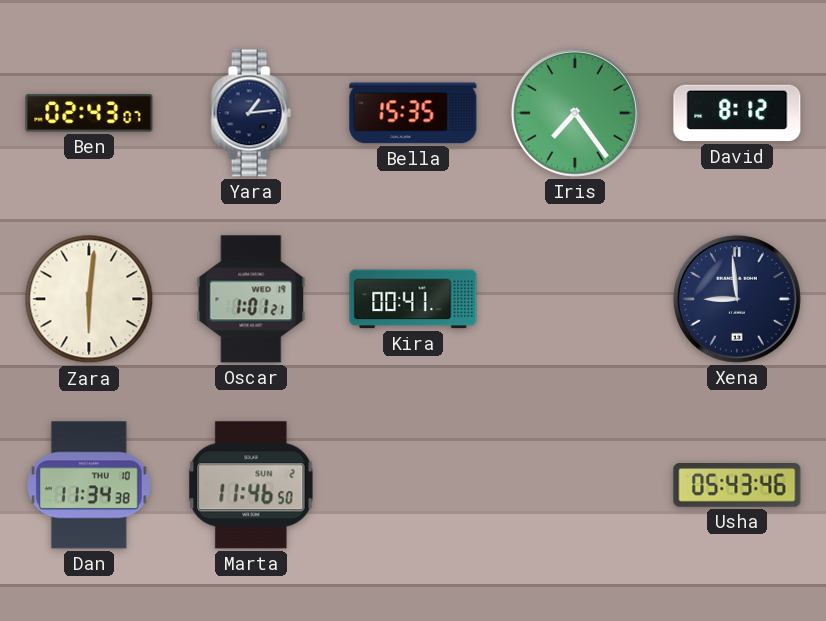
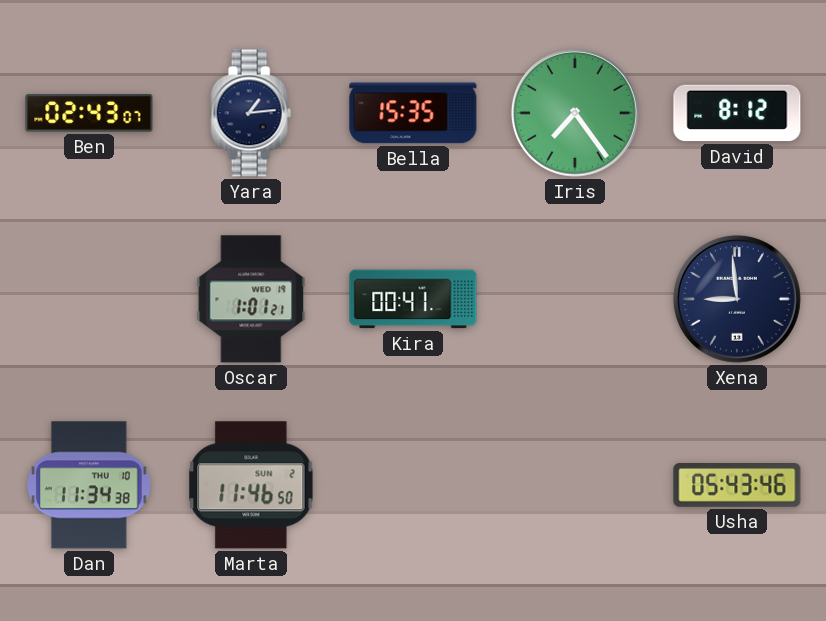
Zara: 6:01 -> none (89, 299)
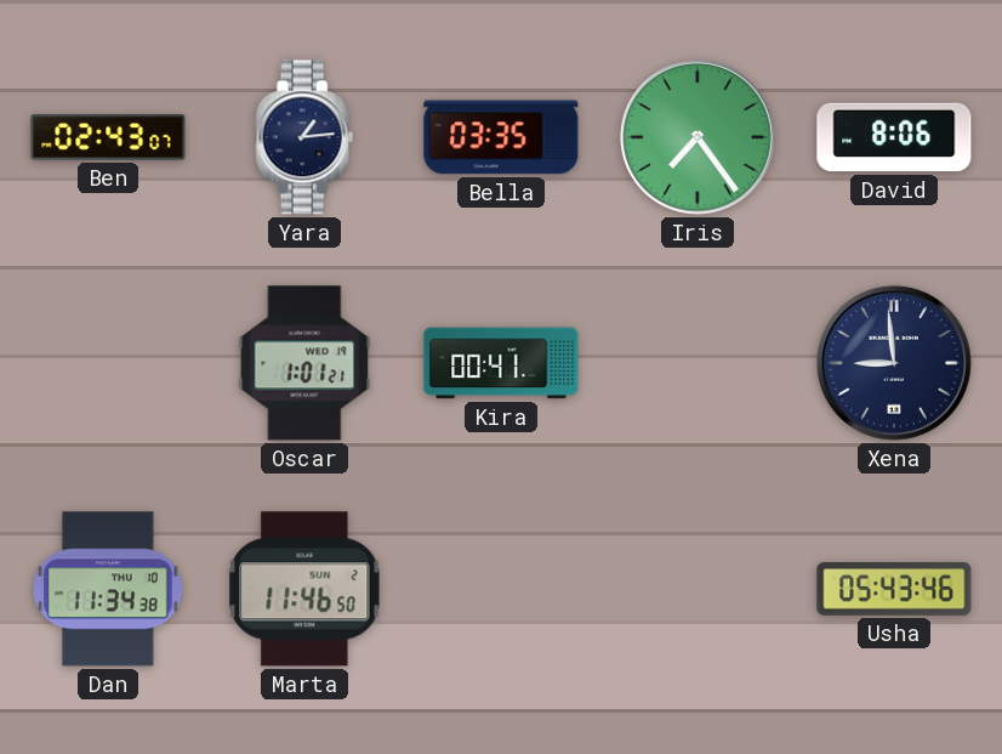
Bella: 15:35 -> 03:35 (501, 137)
David: 8:12 -> 8:06 (894, 137)
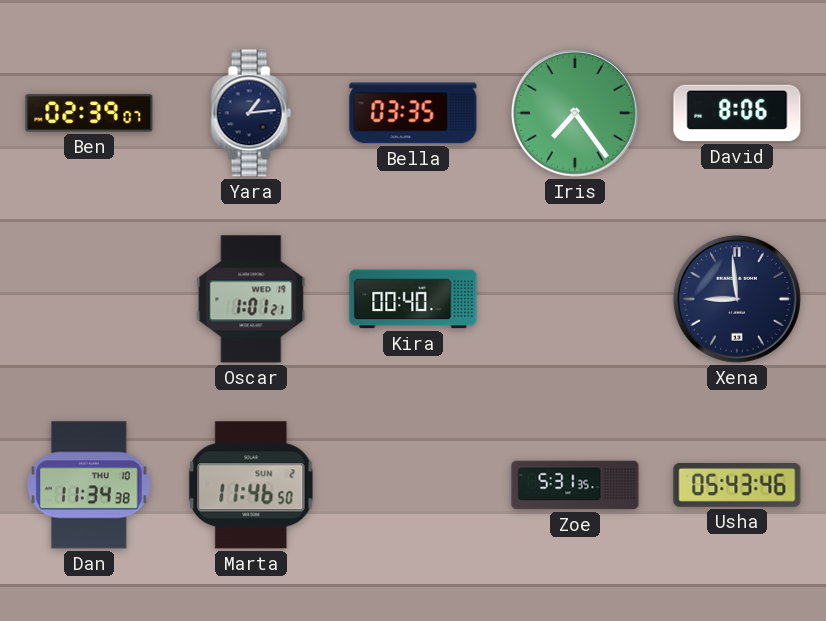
Ben: 02:43 -> 02:39 (89, 113)
Kira: 00:41 -> 00:40 (413, 299)
Zoe: none -> 5:31 (575, 485)
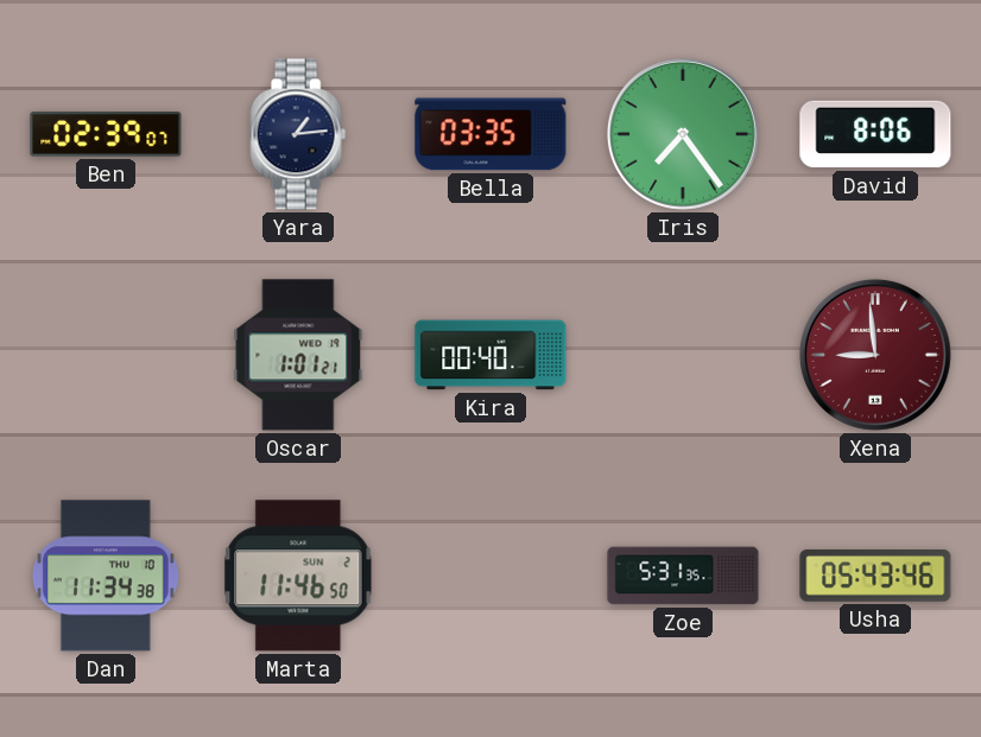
Xena dial: navy -> burgundy (875, 355)
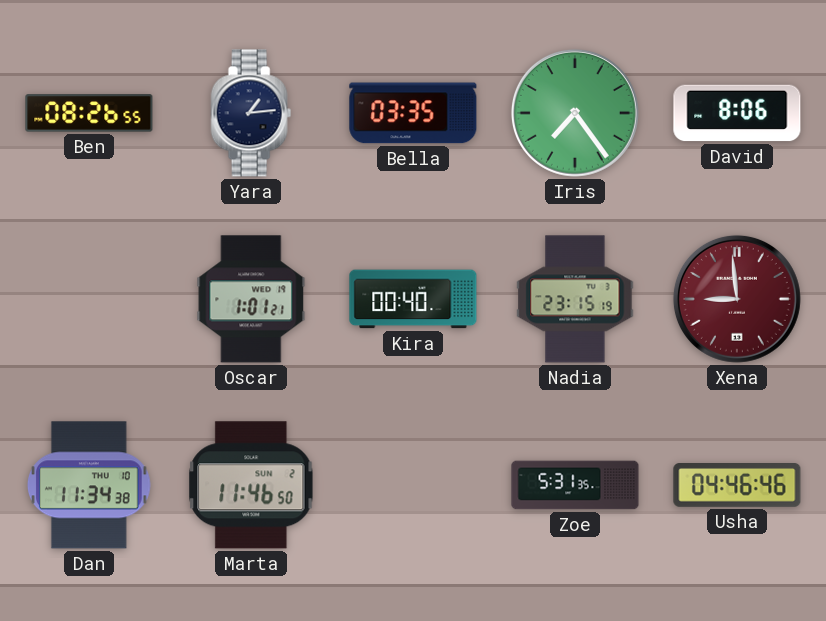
Ben: 02:39 -> 08:26 (89, 113)
Nadia: none -> 23:15 (575, 299)
Usha: 05:43 -> 04:46 (737, 486)
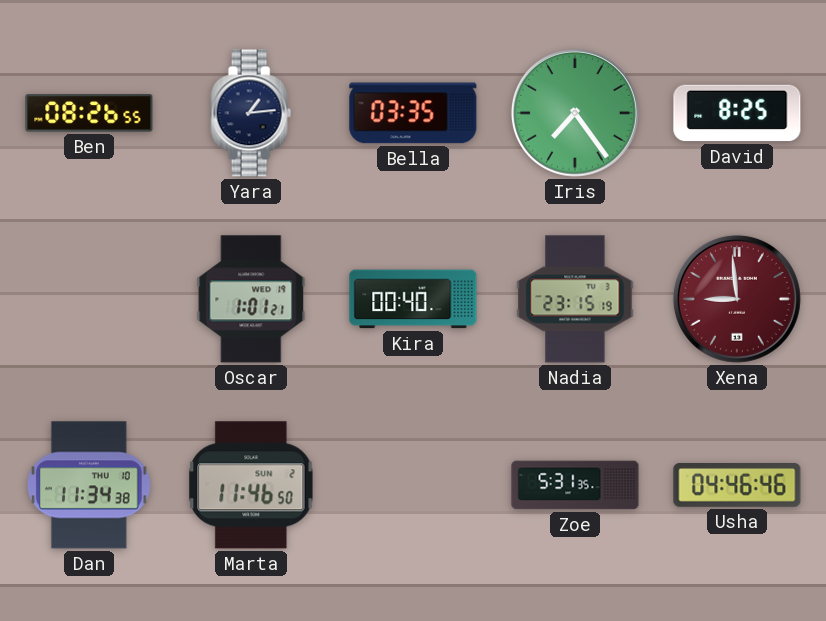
David: 8:06 -> 8:25 (737, 113)
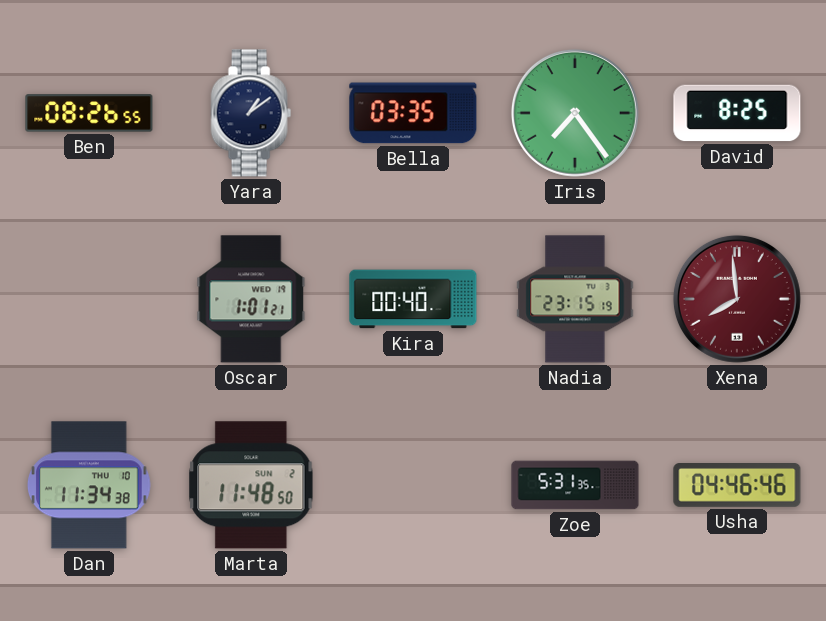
Yara: 1:14 -> 1:09 (251, 113)
Xena: 8:59 -> 7:59 (737, 299)
Marta: 11:46 -> 11:48 (251, 485)
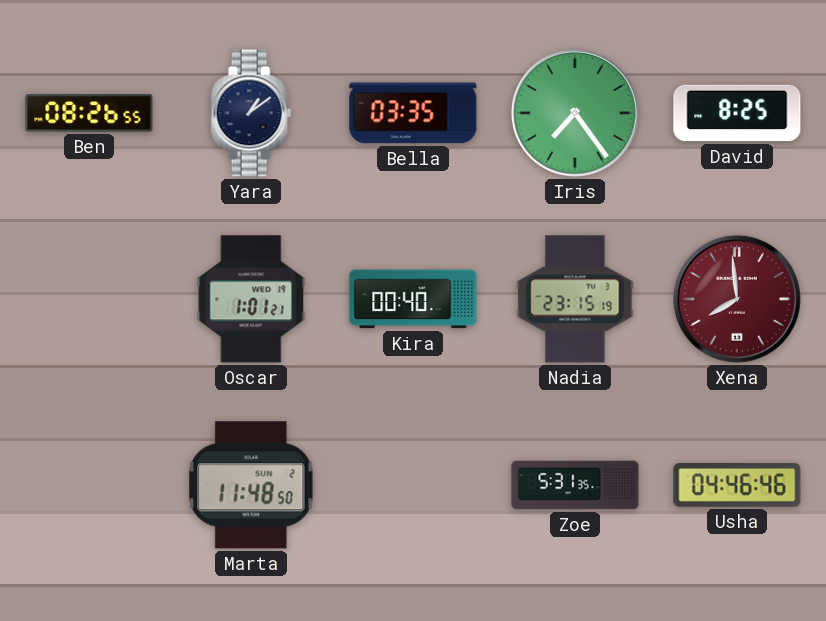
Dan: 11:34 -> none (89, 485)
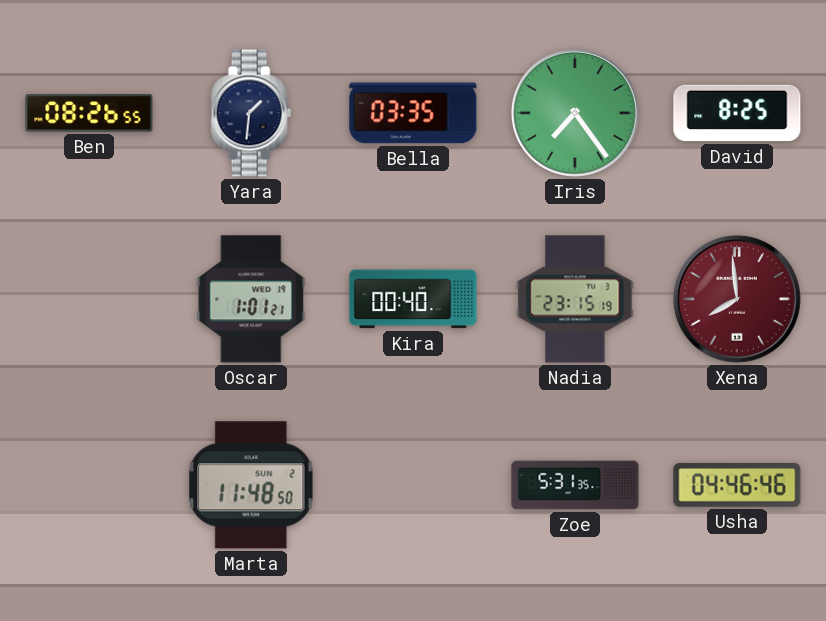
Yara: 1:09 -> 1:31 (251, 113)
